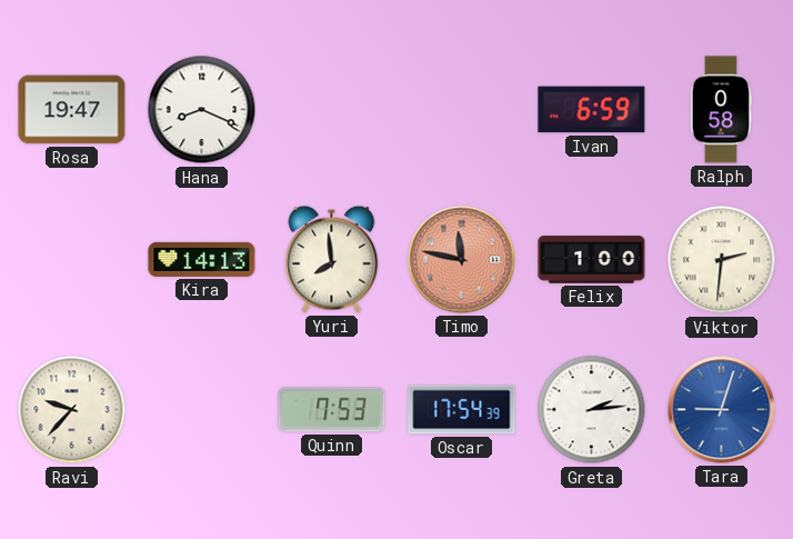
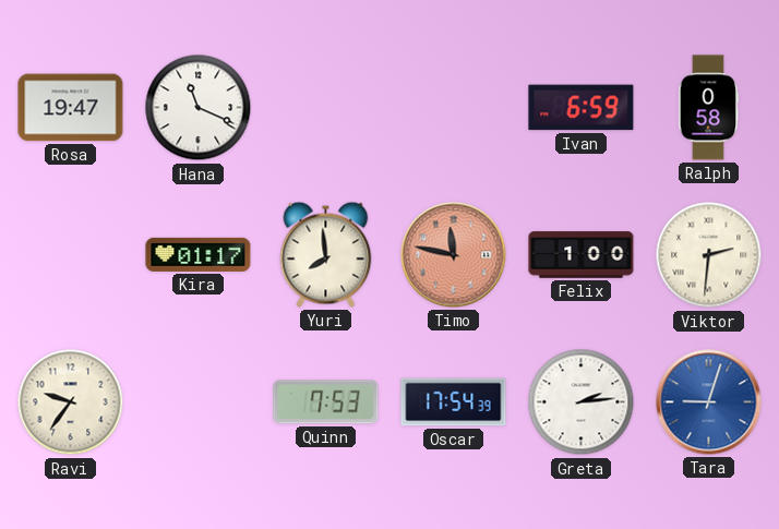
Hana: 8:19 -> 11:19 (199, 108)
Kira: 14:13 -> 01:17 (199, 254)
Ravi: 9:37 -> 9:36 (71, 402)
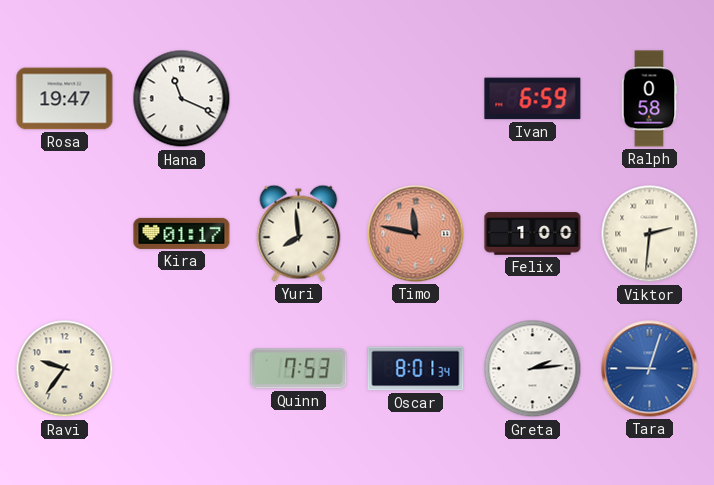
Oscar: 17:54 -> 8:01 (416, 369)
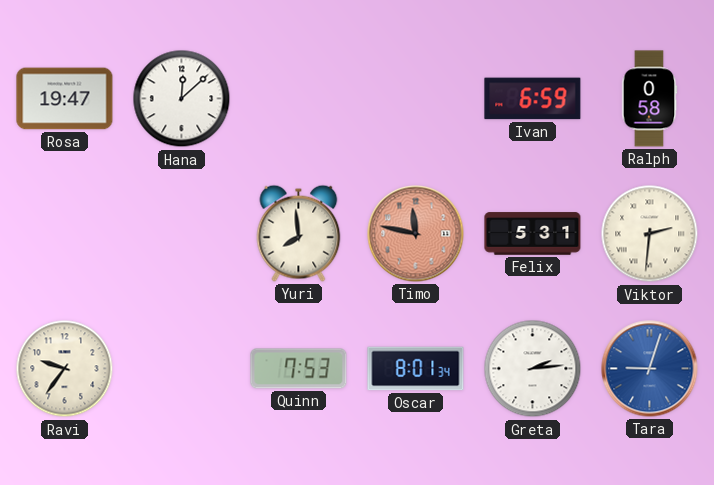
Hana: 11:19 -> 12:08 (182, 99)
Kira: 01:17 -> none (182, 233)
Felix: 1:00 -> 5:31 (533, 234)
